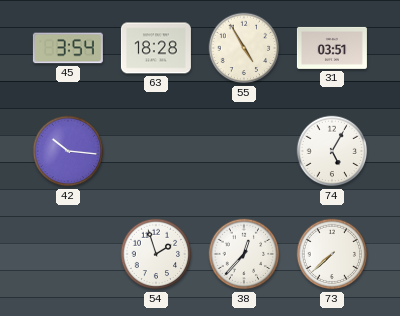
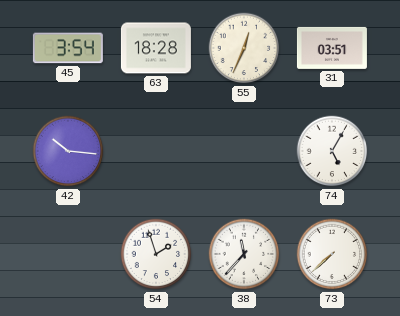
55: 4:55 -> 12:34 (244, 48)
38: 12:37 -> 11:37 (244, 254)
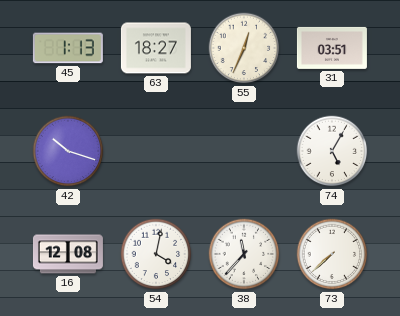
45: 3:54 -> 1:13 (68, 48)
63: 18:28 -> 18:27 (156, 48)
42: 10:16 -> 10:18 (68, 151)
16: none -> 12:08 (68, 254)
54: 1:57 -> 4:02 (156, 254)
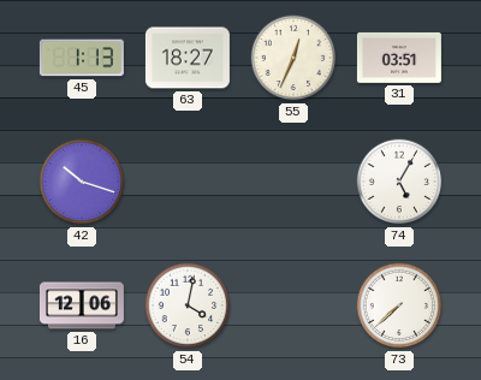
16: 12:08 -> 12:06 (82, 305)
38: 11:37 -> none (244, 254)
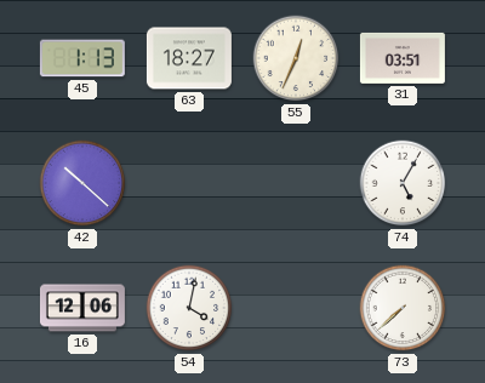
42: 10:18 -> 10:22 (82, 183)
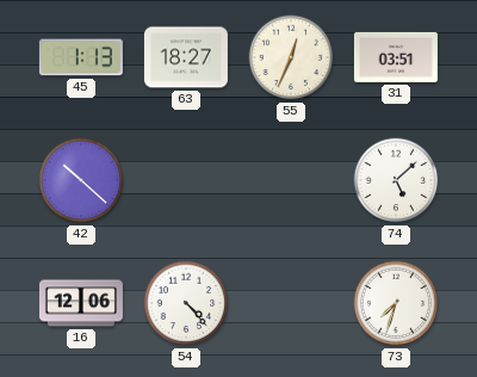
74: 5:05 -> 5:08 (396, 180)
54: 4:02 -> 4:23 (186, 303)
73: 7:38 -> 7:33 (396, 303)
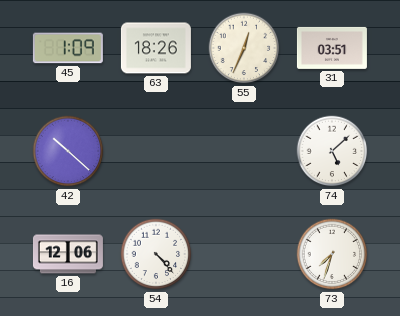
45: 1:13 -> 1:09 (68, 48)
63: 18:27 -> 18:26 (156, 48)
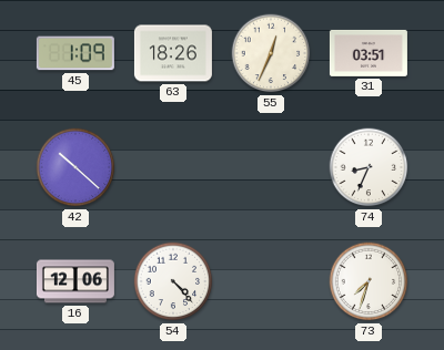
74: 5:08 -> 8:34 (369, 167)
